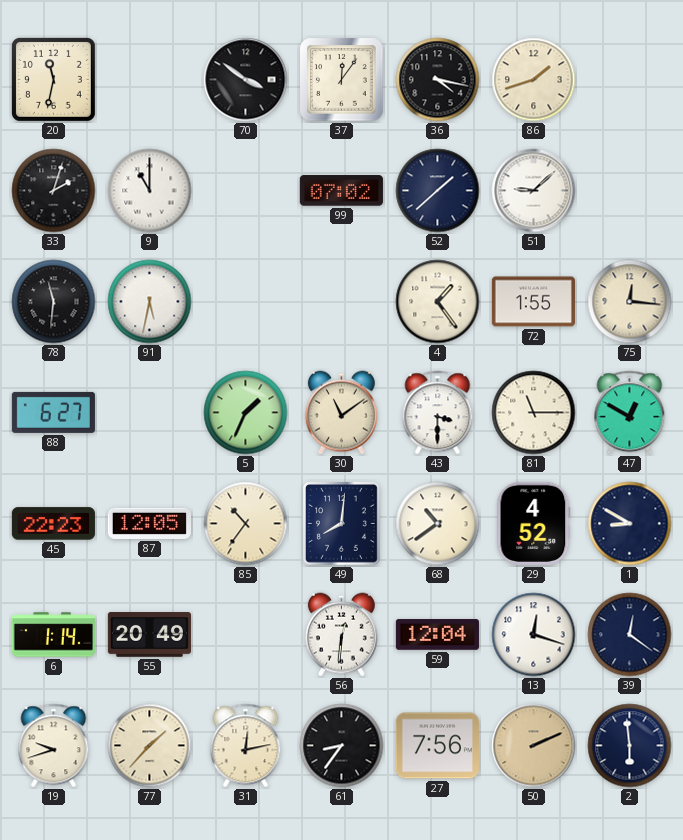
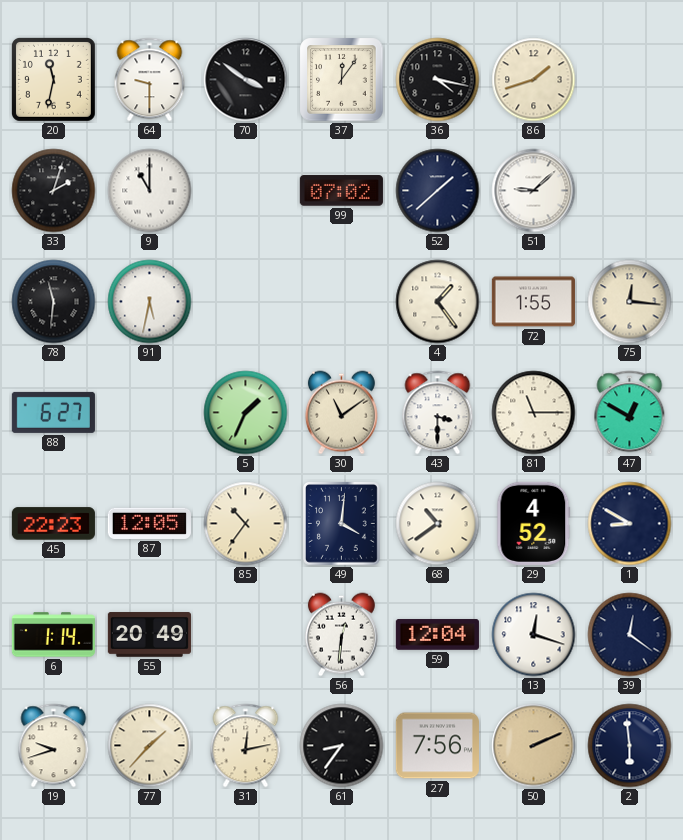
64: none -> 9:30 (150, 80)
49: 8:01 -> 4:01 (341, 524)
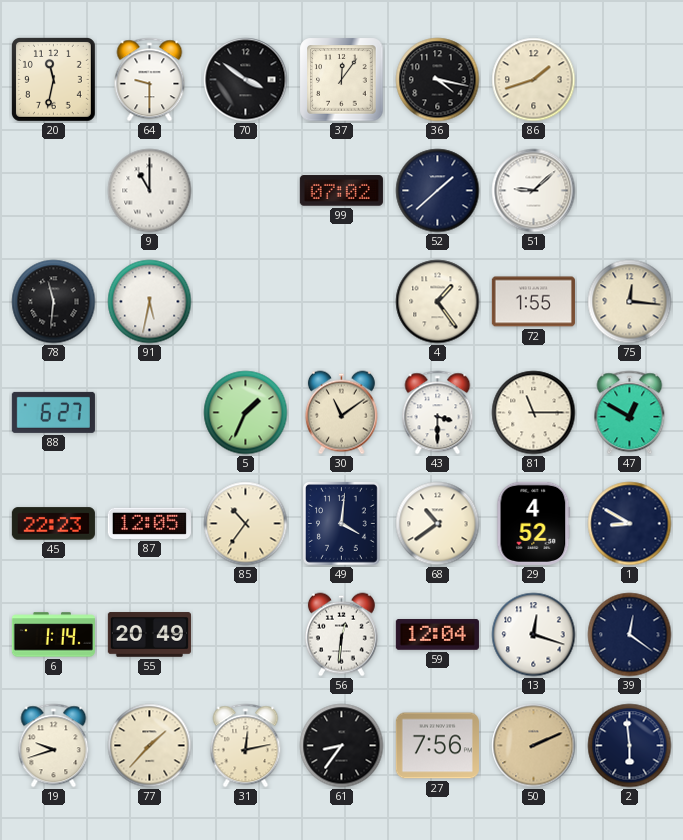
33: 2:03 -> none (54, 191)
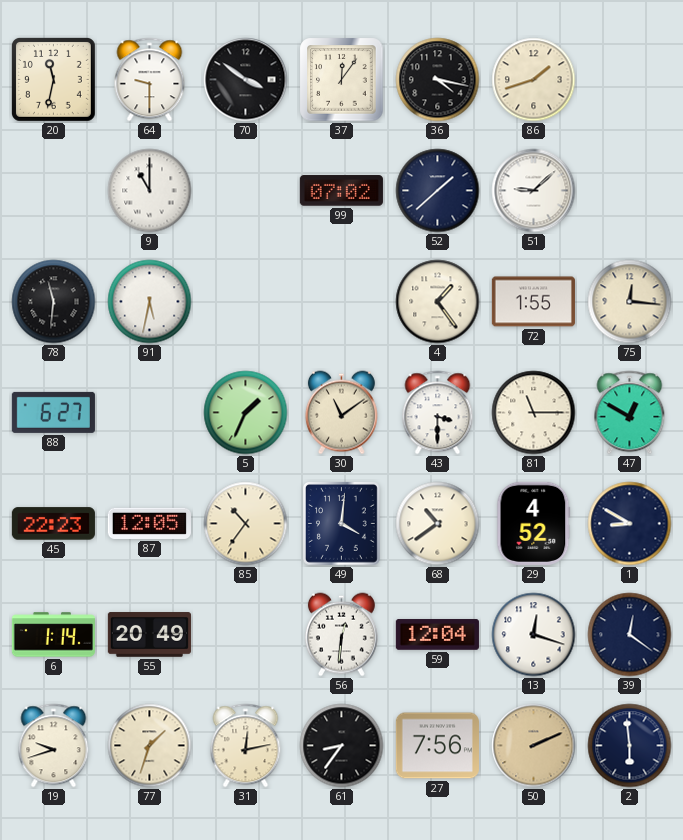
77: 1:37 -> 1:33 (150, 746)
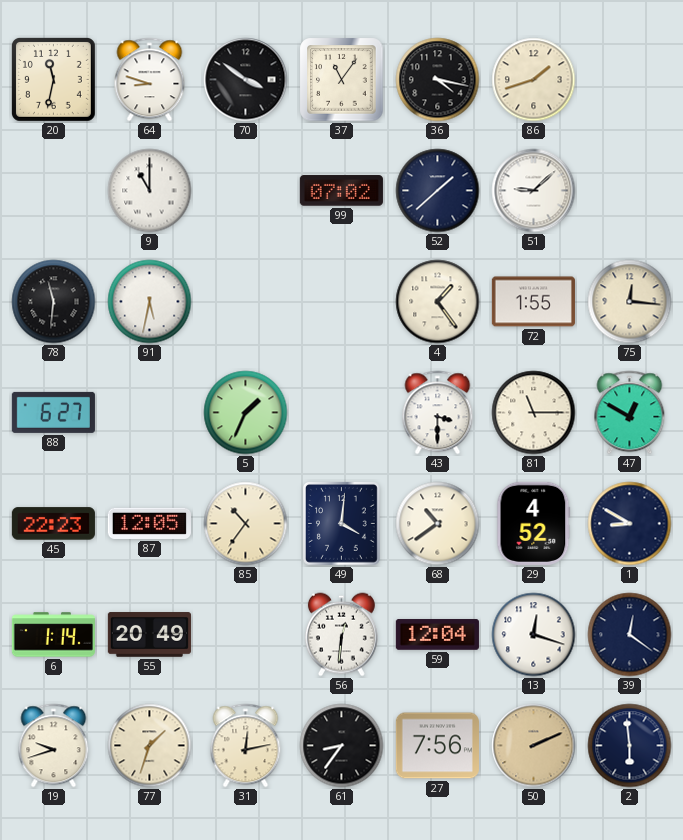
64: 9:30 -> 8:48 (150, 80)
37: 12:06 -> 11:06 (342, 80)
30: 11:09 -> none (341, 413)
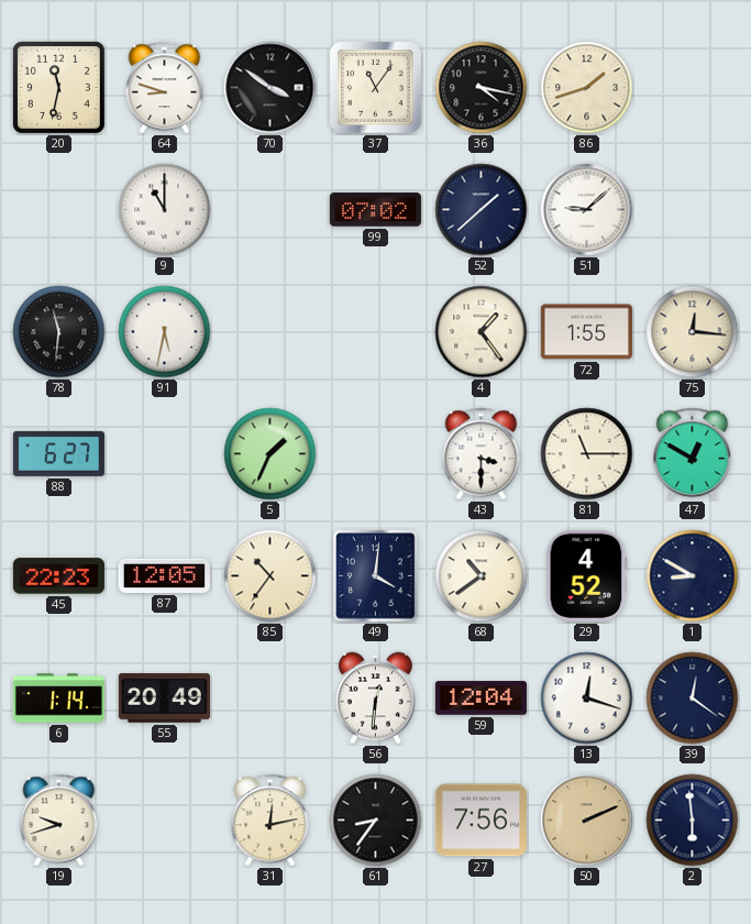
77: 1:33 -> none (150, 746)
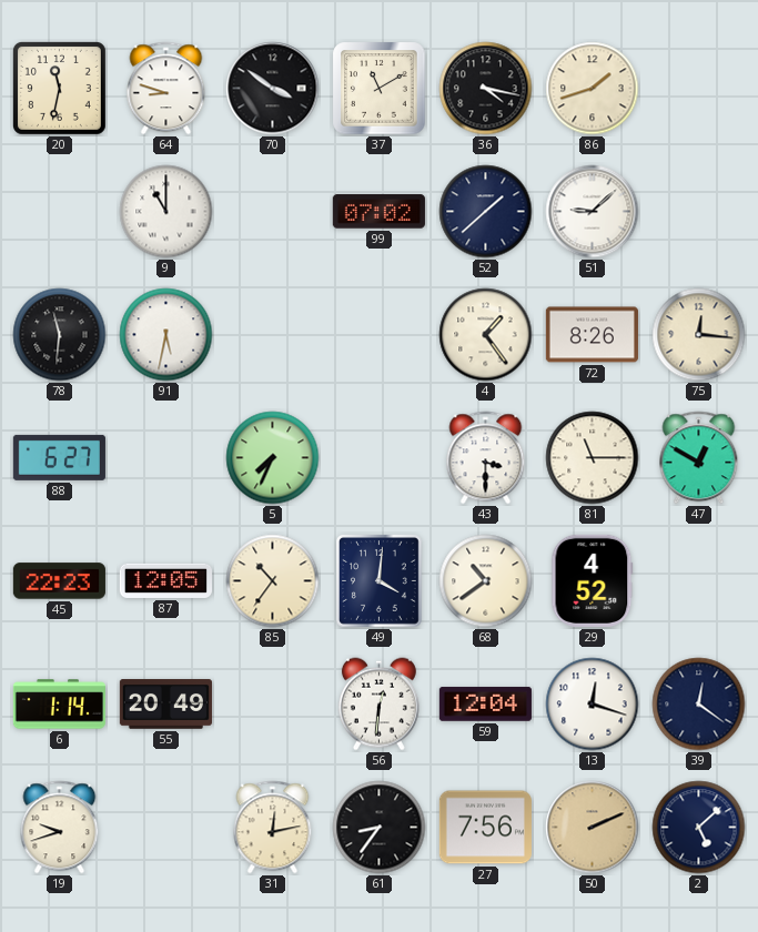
37: 11:06 -> 11:10 (380, 89)
72: 1:55 -> 8:26 (592, 335)
5: 1:34 -> 7:34 (273, 458)
1: 8:50 -> none (693, 576)
2: 5:59 -> 5:08 (699, 828)
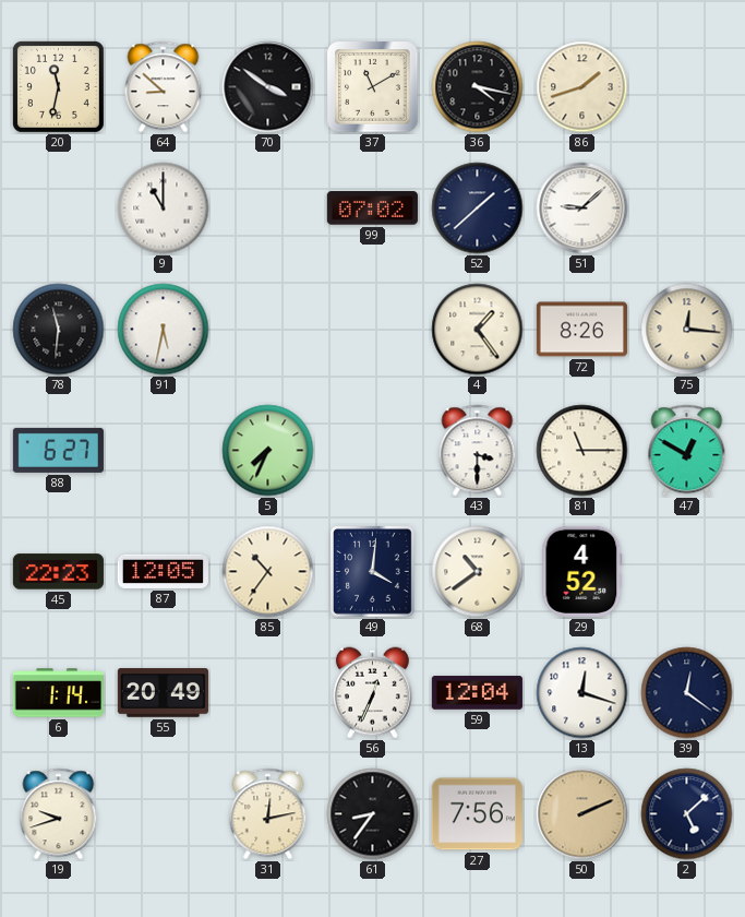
64: 8:48 -> 8:52 (164, 87)
56: 12:31 -> 12:34 (372, 693)
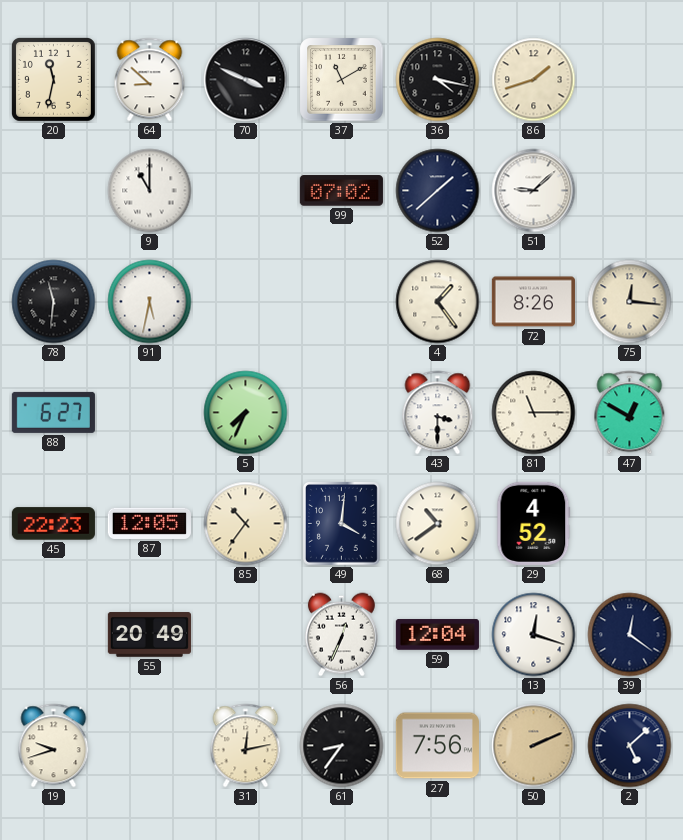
70: 3:51 -> 3:49 (246, 80)
6: 1:14 -> none (58, 693)
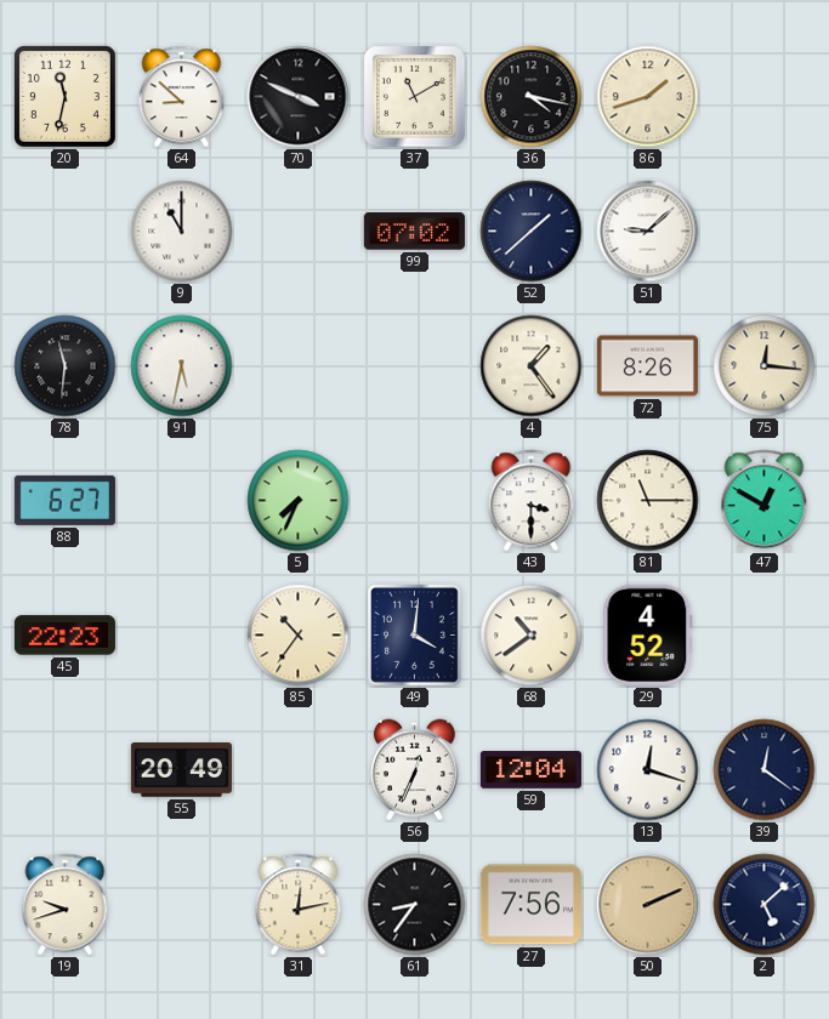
87: 12:05 -> none (149, 523)
